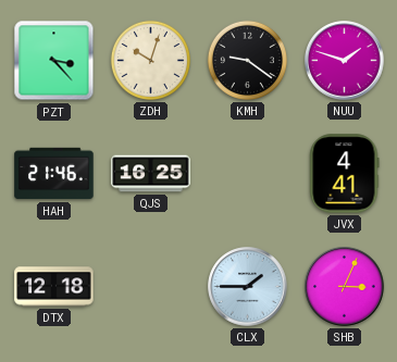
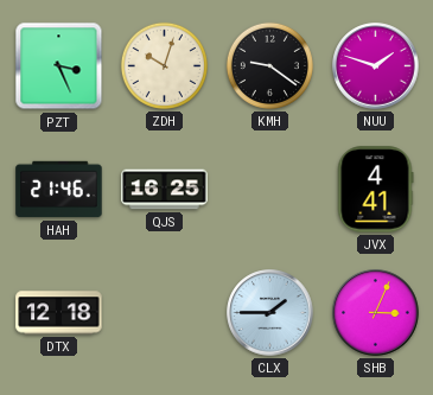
PZT: 3:23 -> 3:26 (59, 66)
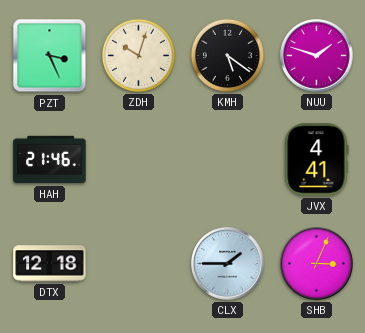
KMH: 9:21 -> 5:21 (227, 55)
QJS: 16:25 -> none (165, 190)
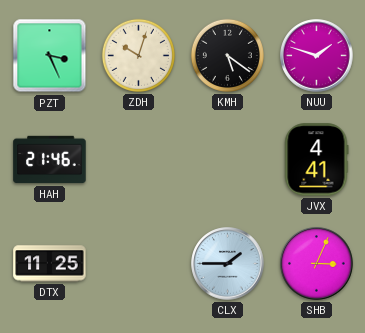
DTX: 12:18 -> 11:25 (50, 264)
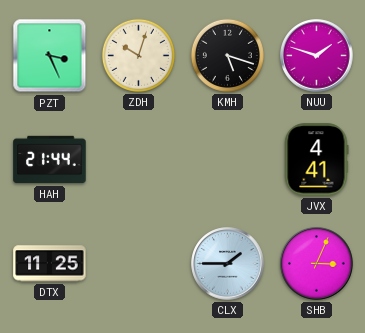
KMH: 5:21 -> 5:18 (227, 55)
HAH: 21:46 -> 21:44 (50, 160)
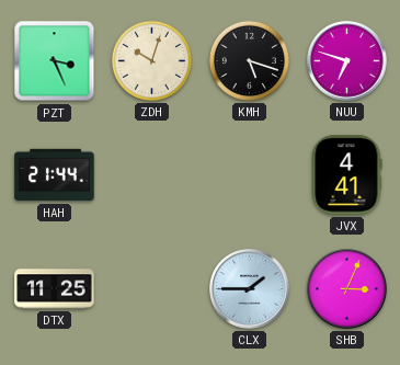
NUU: 1:48 -> 6:48 (347, 61)
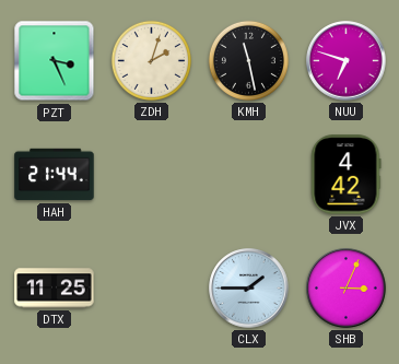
ZDH: 10:03 -> 2:03 (151, 60)
KMH: 5:18 -> 11:28 (248, 60)
JVX: 4:41 -> 4:42 (347, 175)
